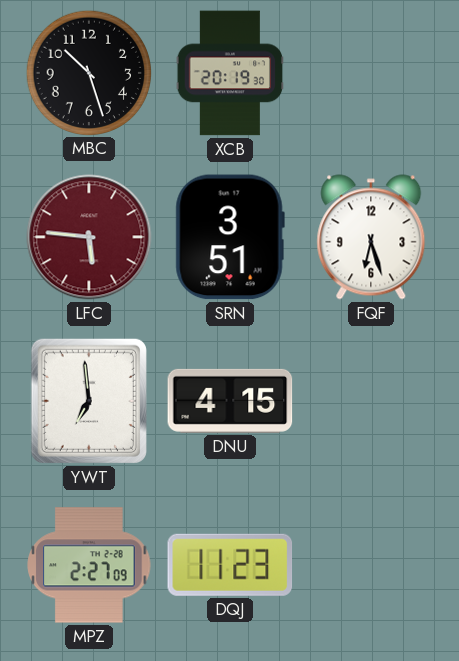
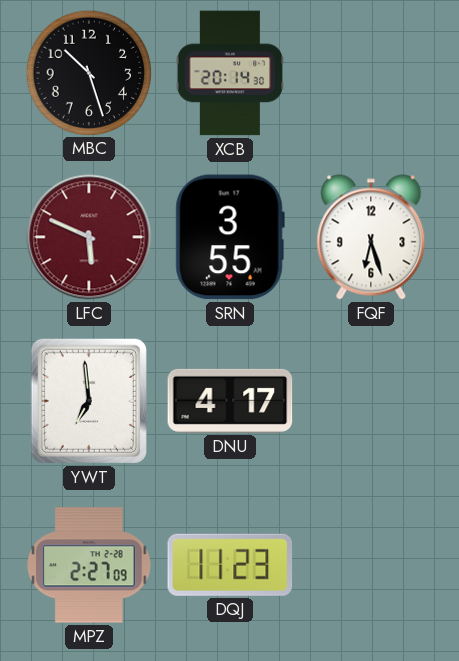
XCB: 20:19 -> 20:14 (230, 73)
LFC: 5:46 -> 5:49 (89, 237)
SRN: 3:51 -> 3:55 (230, 237)
DNU: 4:15 -> 4:17 (230, 401)
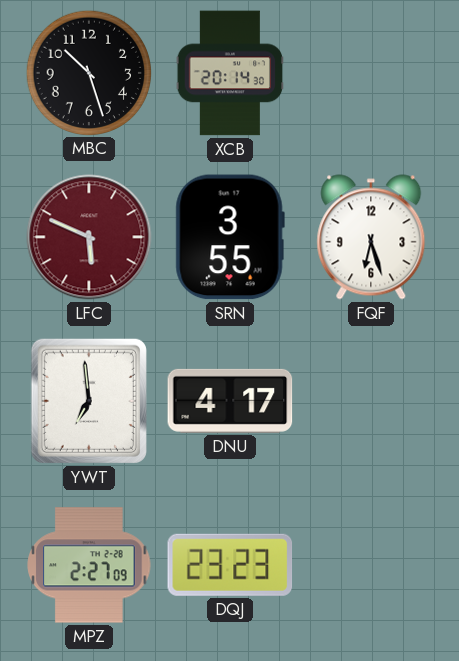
DQJ: 11:23 -> 23:23 (230, 565)
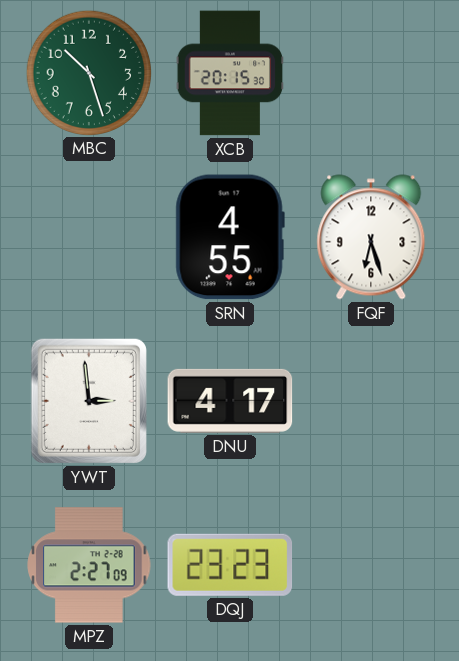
MBC dial: black -> green (88, 72)
XCB: 20:14 -> 20:15 (230, 73)
LFC: 5:49 -> none (89, 237)
SRN: 3:55 -> 4:55 (230, 237)
YWT: 6:59 -> 2:59 (89, 401)
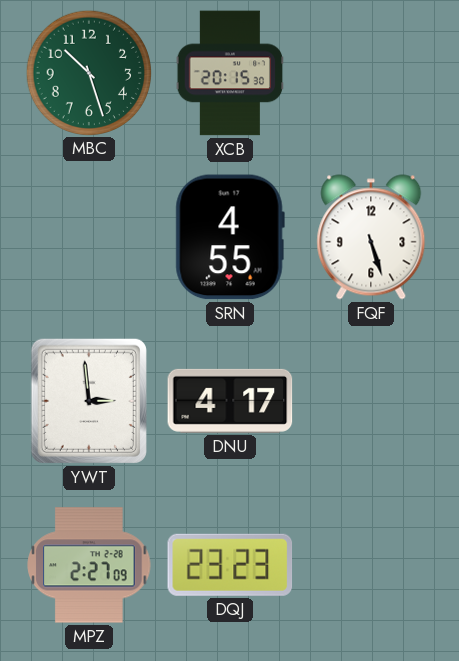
FQF: 6:27 -> 5:27 (371, 237)
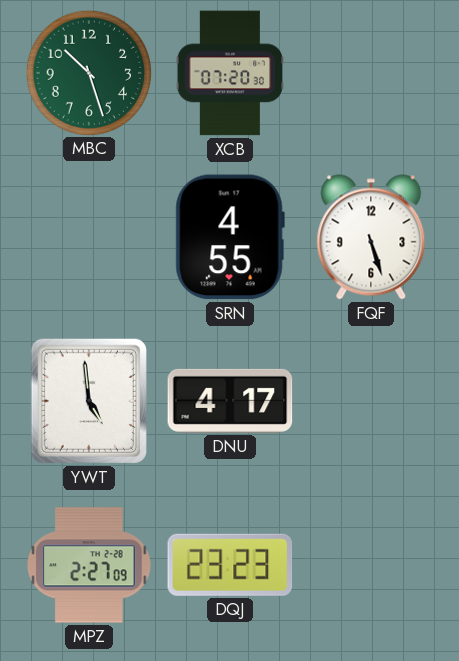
XCB: 20:15 -> 07:20 (230, 73)
YWT: 2:59 -> 4:59 (89, 401)
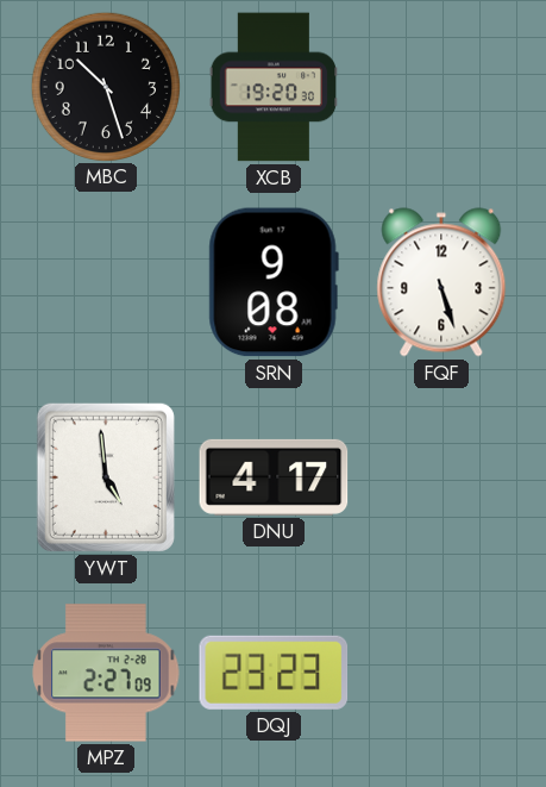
MBC dial: green -> black (105, 86)
XCB: 07:20 -> 19:20 (274, 87)
SRN: 4:55 -> 9:08 (274, 282)
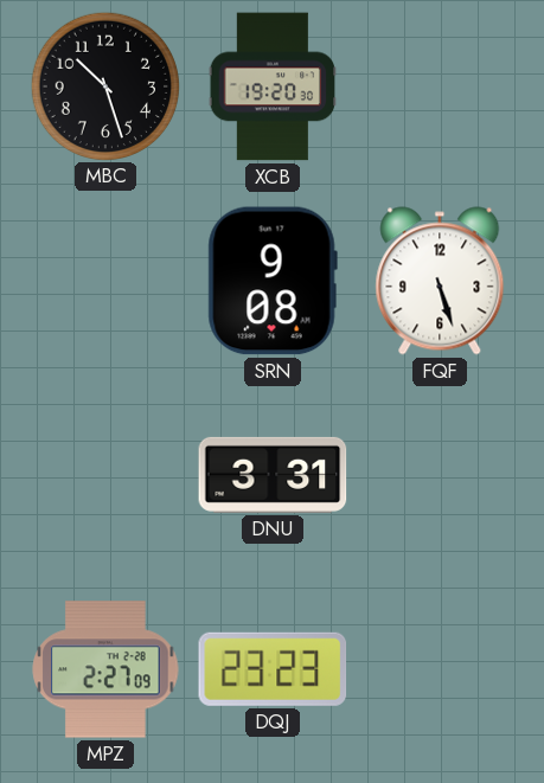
YWT: 4:59 -> none (106, 477)
DNU: 4:17 -> 3:31 (273, 475)
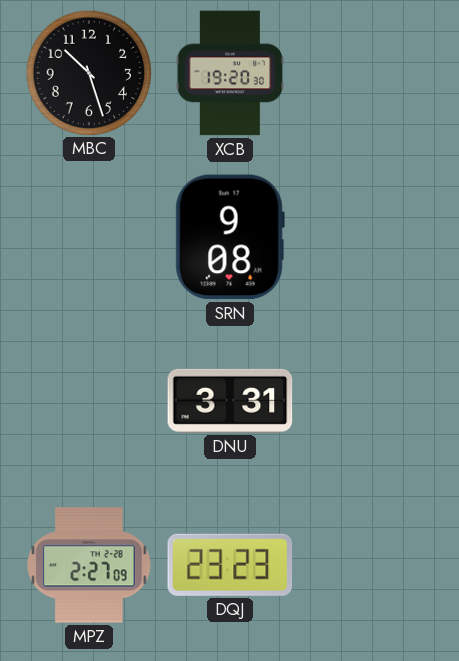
FQF: 5:27 -> none (440, 281)
